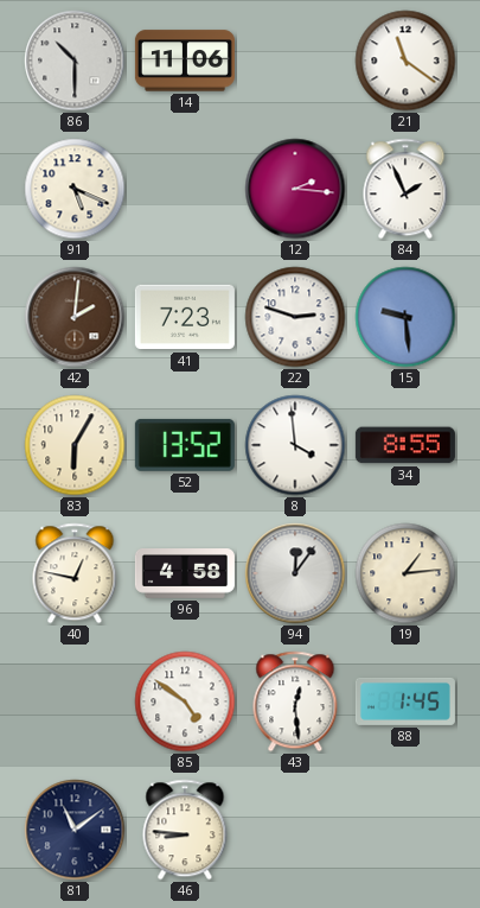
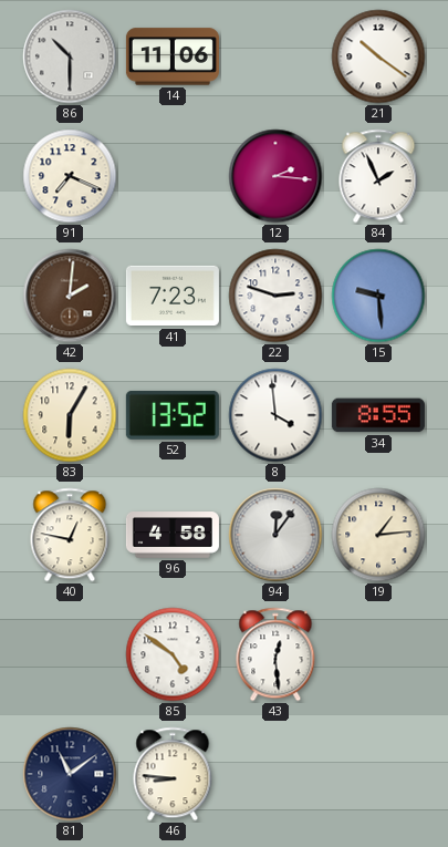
21: 11:21 -> 10:21 (378, 56)
91: 5:19 -> 7:19 (70, 176)
88: 1:45 -> none (405, 701)
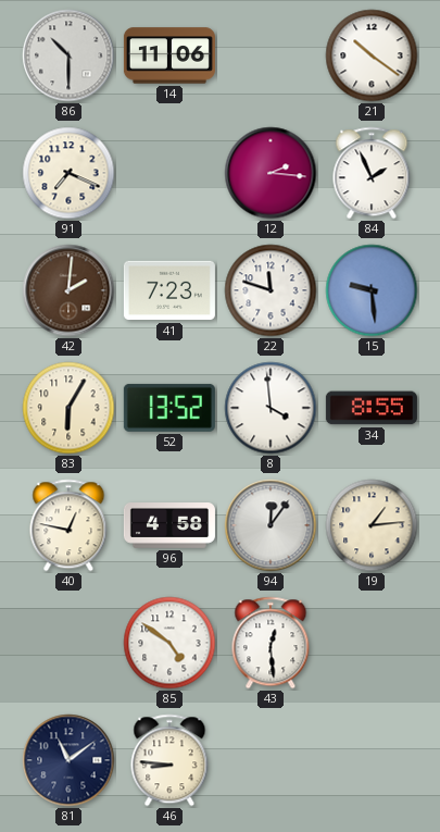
22: 2:48 -> 11:48 (271, 290)
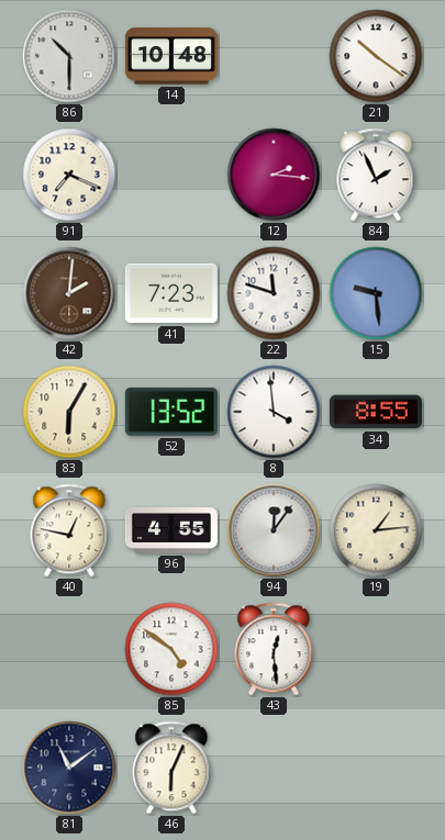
14: 11:06 -> 10:48 (171, 56)
96: 4:58 -> 4:55 (171, 531)
46: 8:46 -> 6:04 (171, 768)
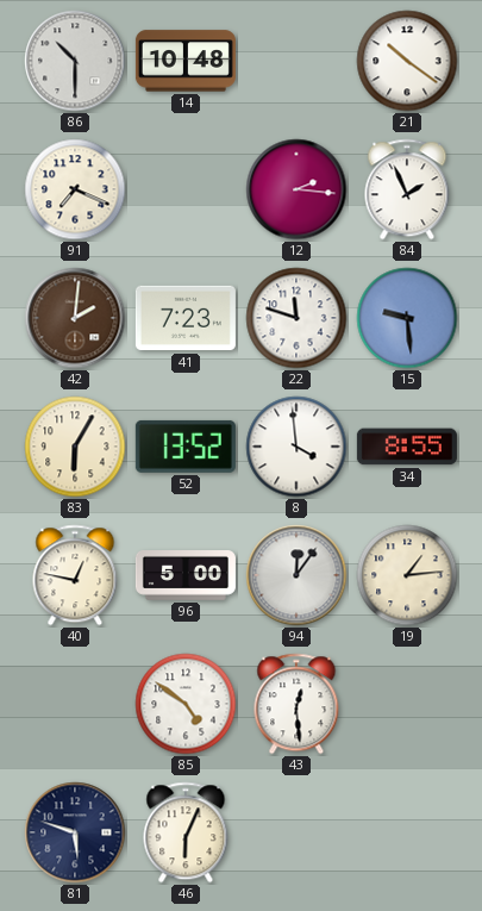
96: 4:55 -> 5:00 (186, 576)
81: 11:09 -> 5:48 (75, 832)
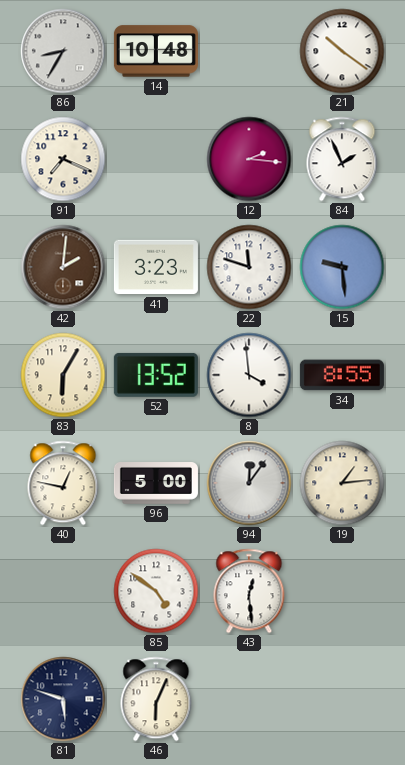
86: 10:30 -> 8:35 (63, 51)
41: 7:23 -> 3:23 (156, 267)
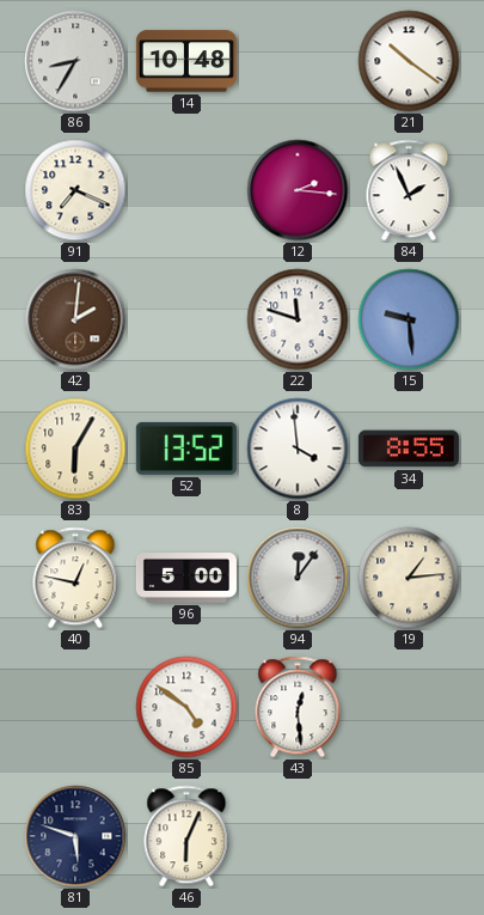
41: 3:23 -> none (156, 267)
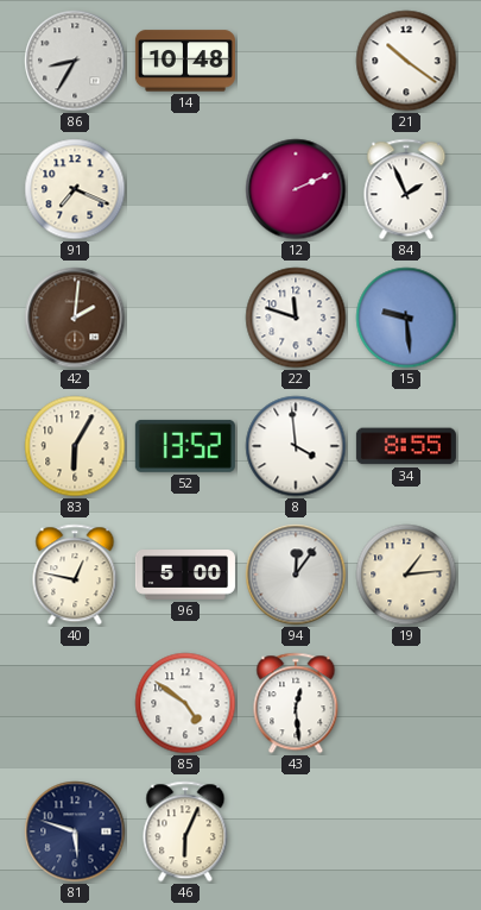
12: 2:16 -> 2:11 (296, 189)
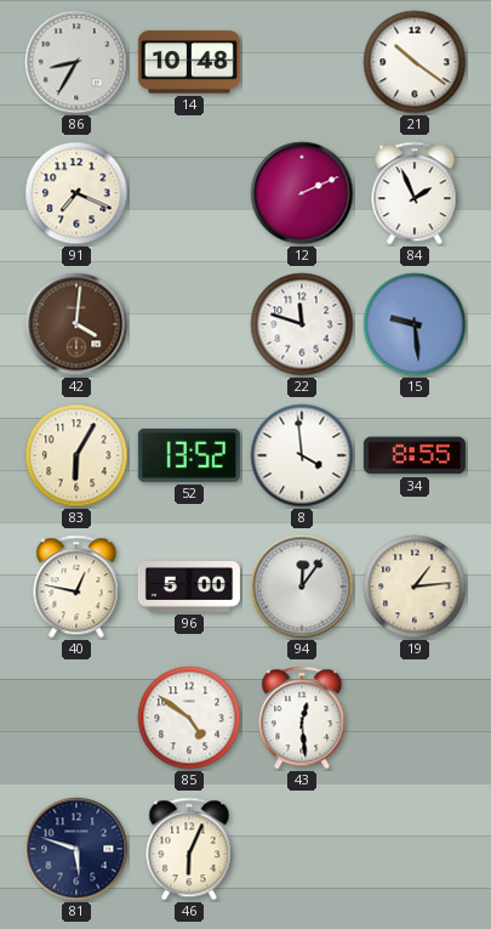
42: 2:01 -> 4:01 (76, 324)
